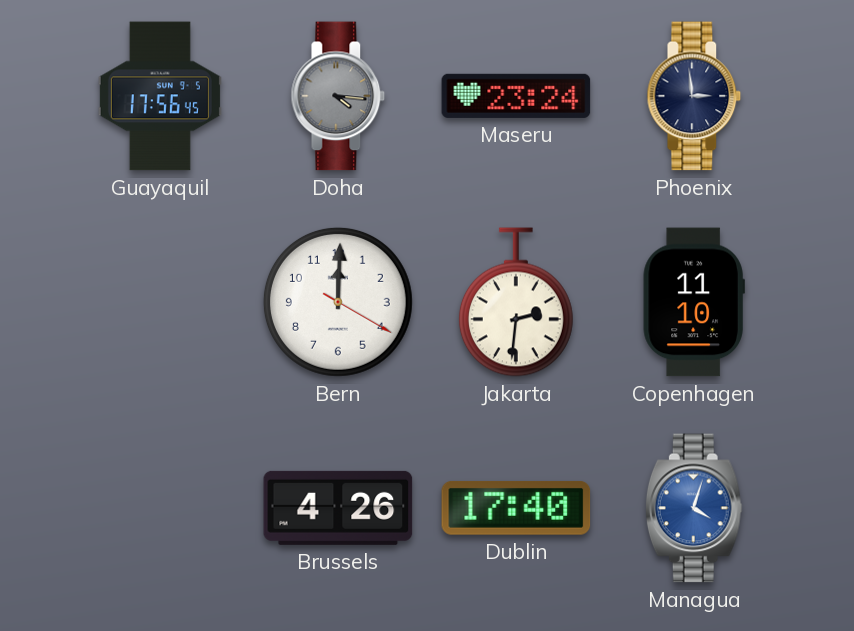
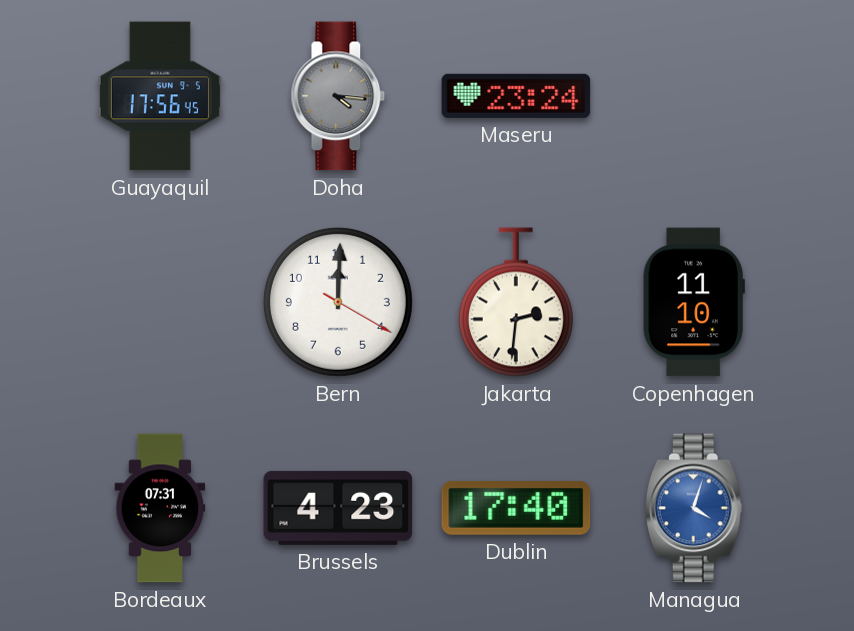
Phoenix: 2:59 -> none (694, 96)
Bordeaux: none -> 07:31 (160, 508)
Brussels: 4:26 -> 4:23 (338, 508)
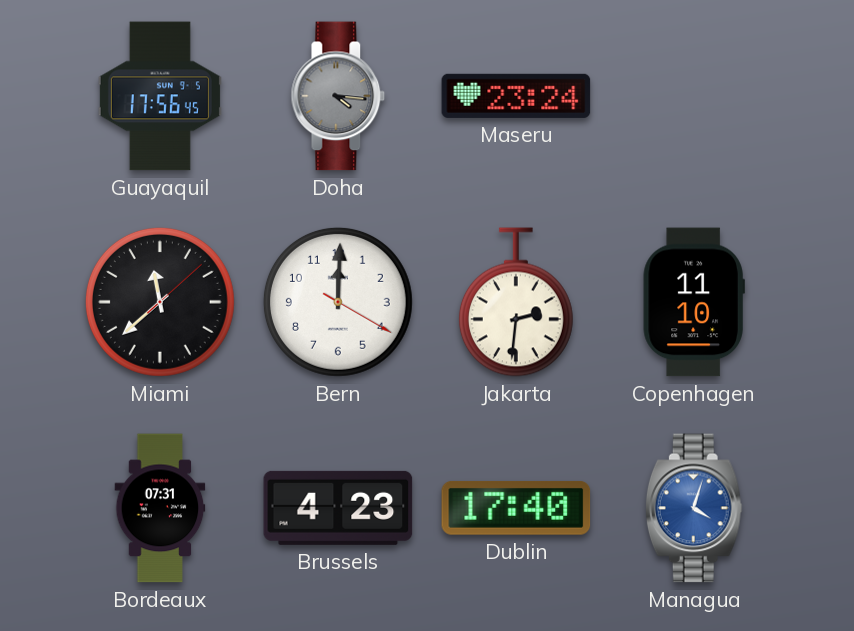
Miami: none -> 11:38 (160, 302)
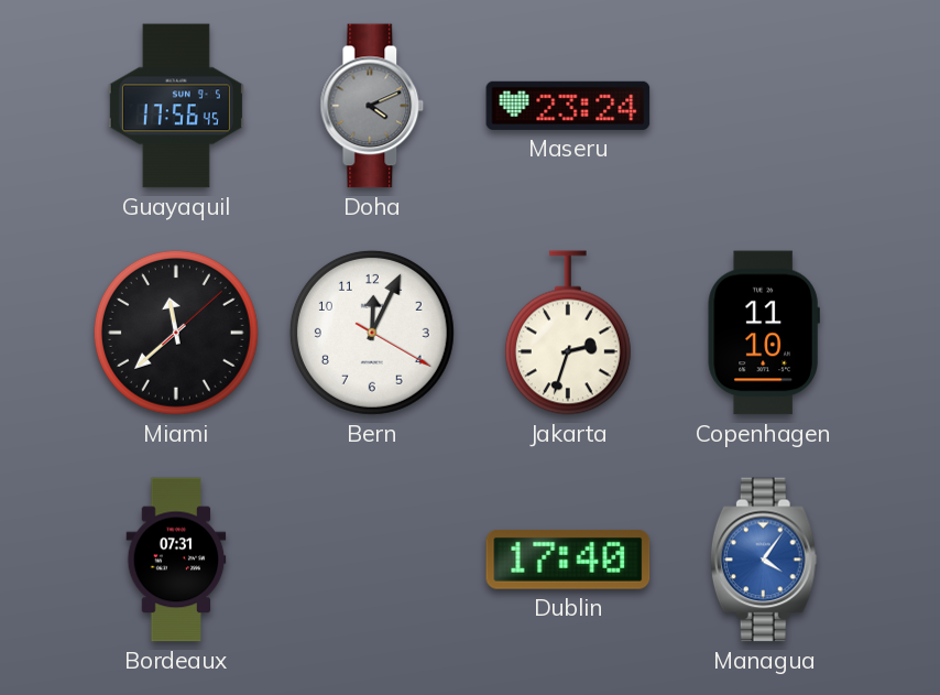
Doha: 4:16 -> 4:11 (372, 106)
Bern: 12:00 -> 12:04 (372, 333)
Jakarta: 2:31 -> 2:33 (568, 333)
Brussels: 4:23 -> none (338, 508)
Managua: 4:03 -> 4:06 (764, 560)
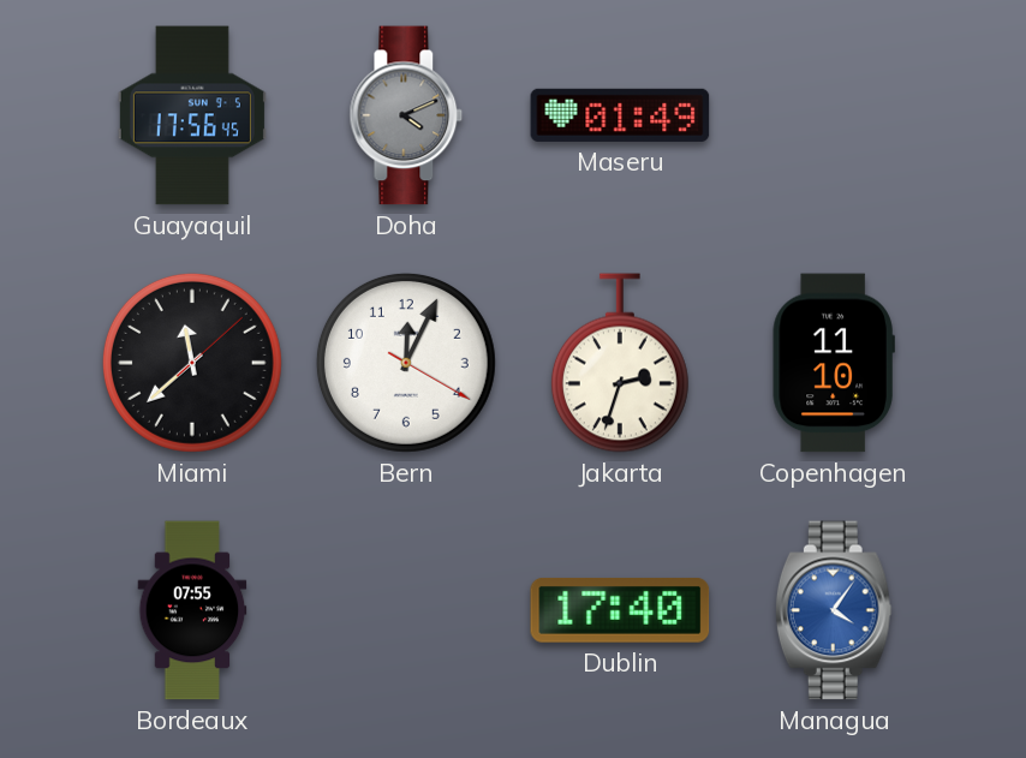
Maseru: 23:24 -> 01:49 (620, 115)
Bordeaux: 07:31 -> 07:55 (192, 610)
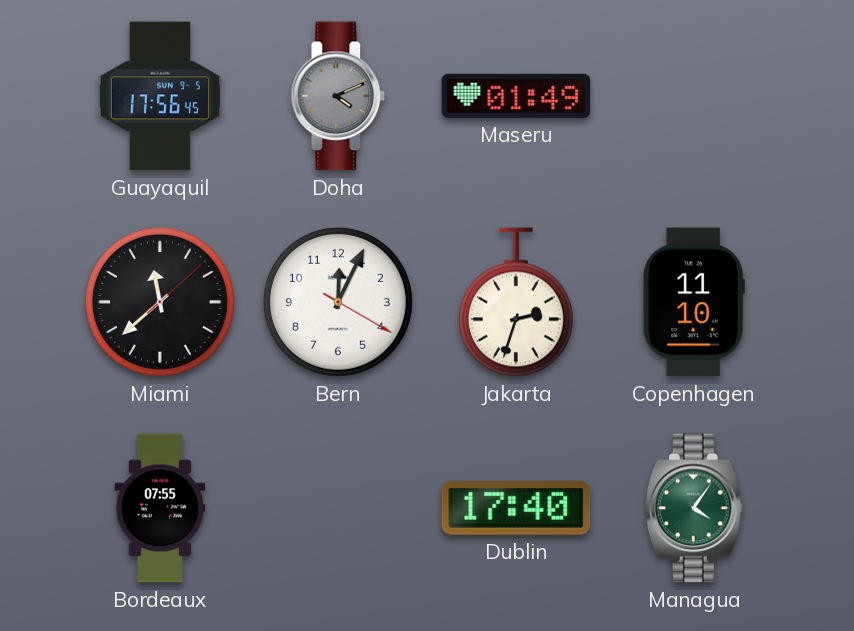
Managua dial: blue -> green (694, 508)
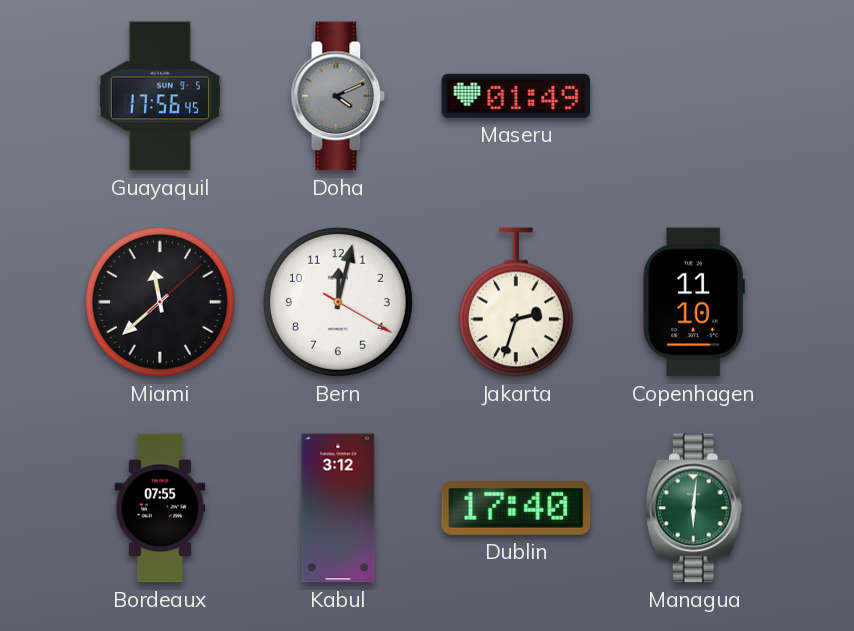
Bern: 12:04 -> 12:02 (338, 302)
Kabul: none -> 3:12 (338, 508)
Managua: 4:06 -> 6:01 (694, 508)
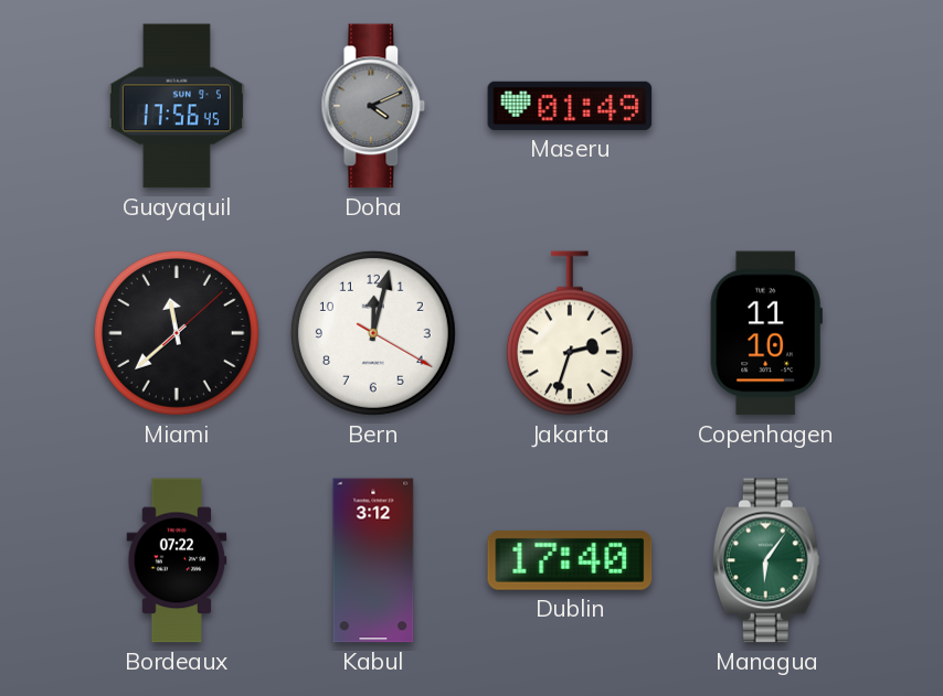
Bordeaux: 07:55 -> 07:22 (177, 560)
Managua: 6:01 -> 6:06 (766, 560)
